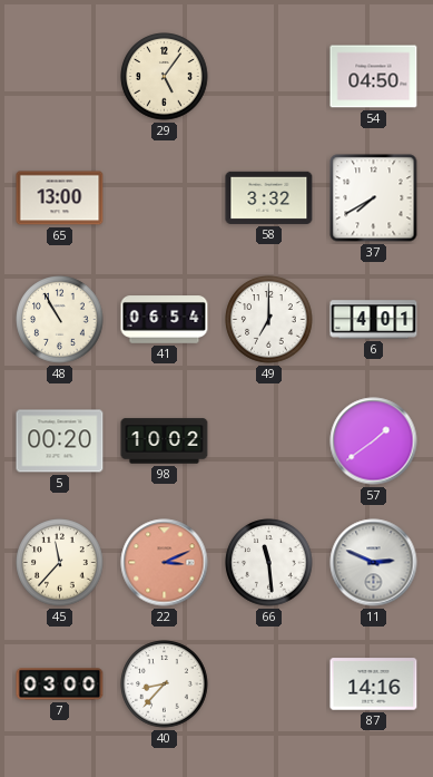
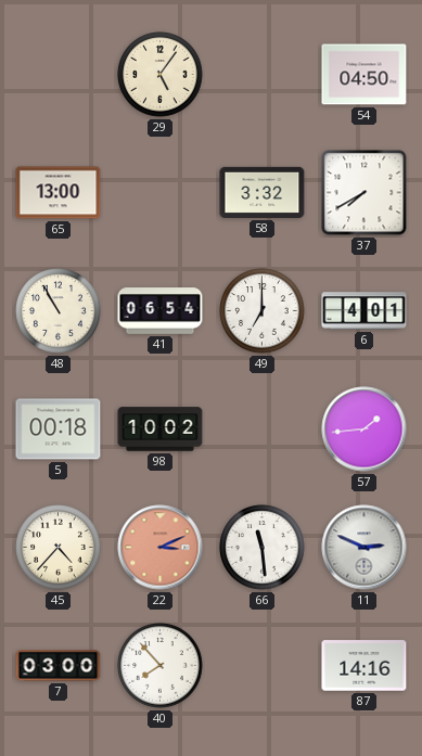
5: 00:20 -> 00:18 (59, 430)
57: 1:39 -> 1:44 (365, 430)
45: 11:37 -> 4:37 (59, 548)
40: 8:37 -> 7:53 (161, 666)
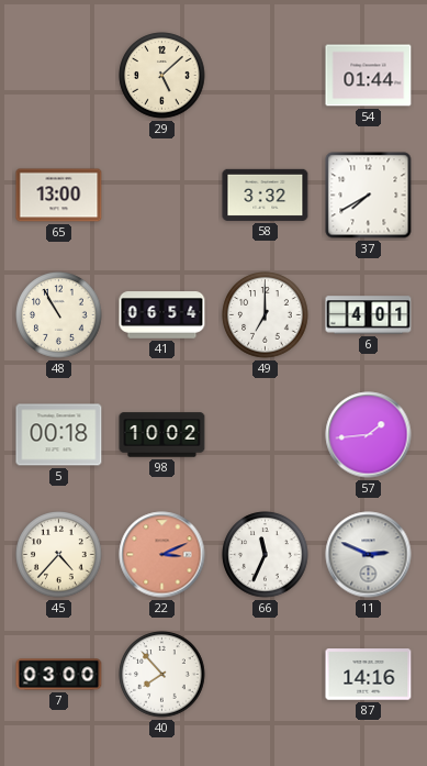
29: 5:06 -> 5:08 (162, 76)
54: 04:50 -> 01:44 (369, 76)
66: 11:29 -> 11:34 (266, 555)
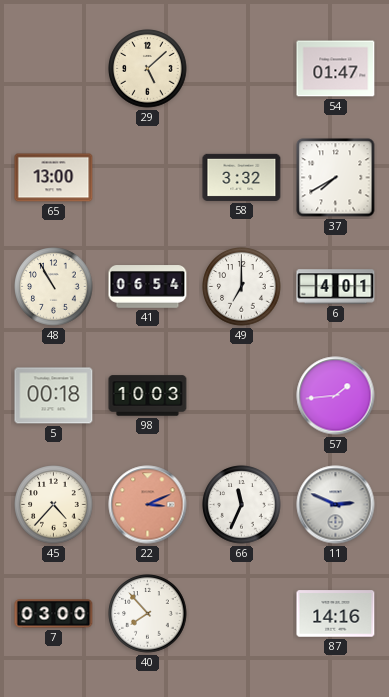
54: 01:44 -> 01:47 (336, 69)
98: 10:02 -> 10:03 (148, 396)
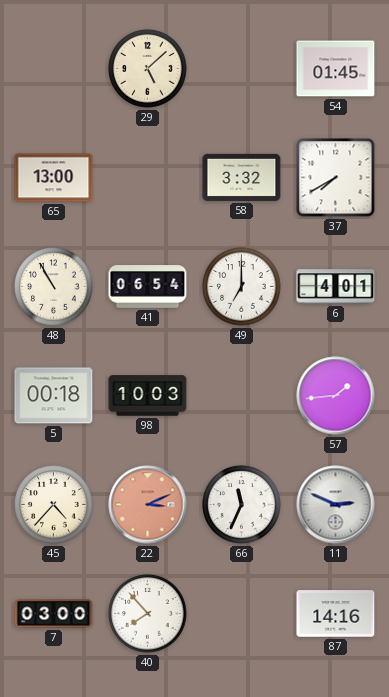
54: 01:47 -> 01:45 (336, 69)
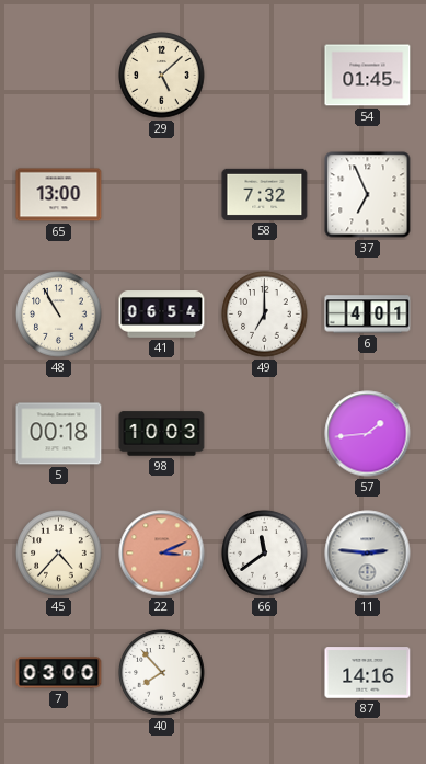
58: 3:32 -> 7:32 (265, 194)
37: 7:40 -> 6:56 (368, 195)
66: 11:34 -> 11:39 (265, 554)
11: 2:49 -> 2:46 (368, 554)
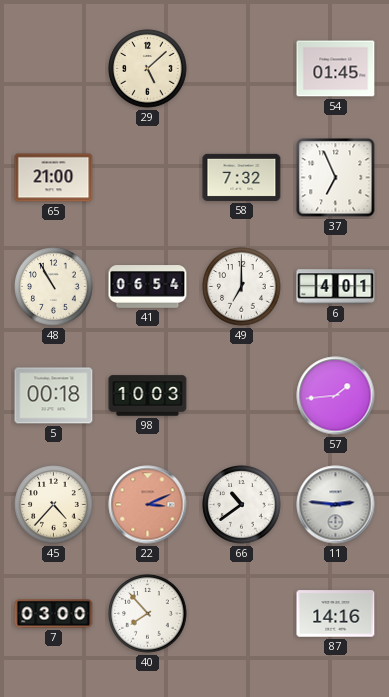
65: 13:00 -> 21:00 (54, 178)
66: 11:39 -> 10:39 (242, 505)
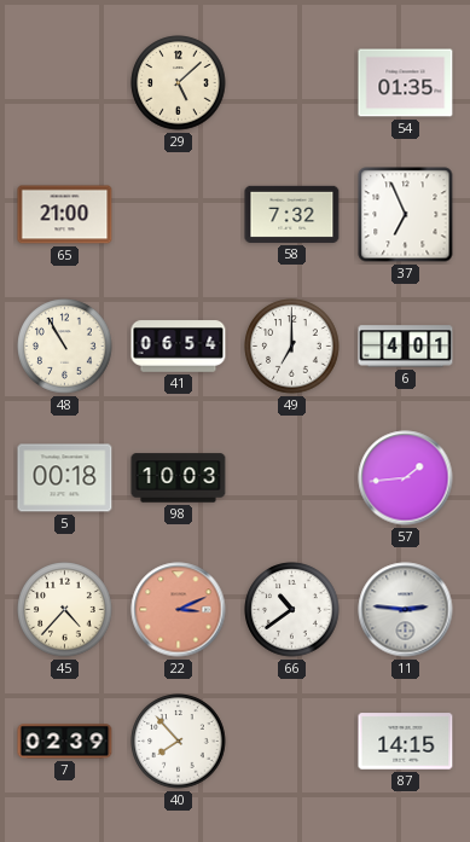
54: 01:45 -> 01:35 (406, 83)
7: 03:00 -> 02:39 (65, 742)
87: 14:16 -> 14:15 (406, 742)
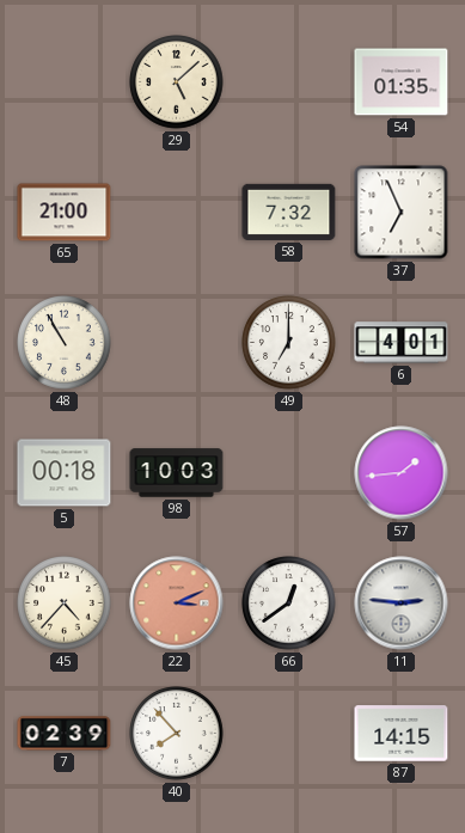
41: 06:54 -> none (179, 347)
66: 10:39 -> 12:39 (289, 604)
